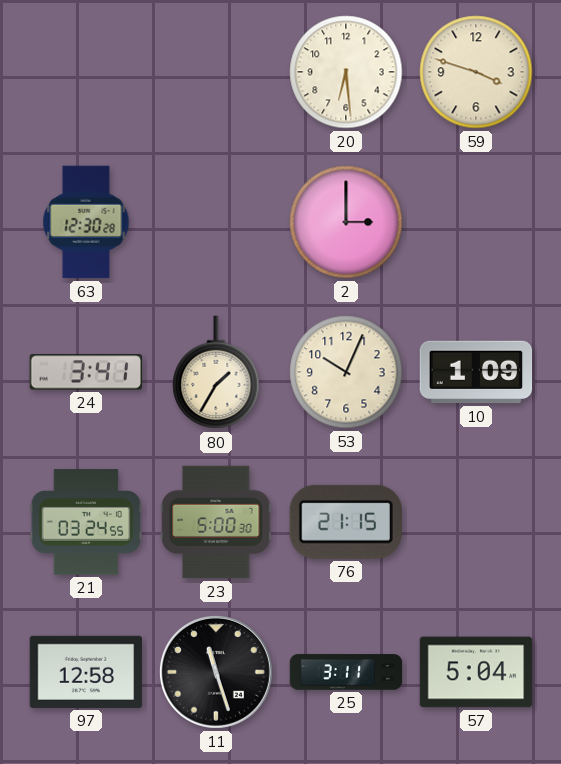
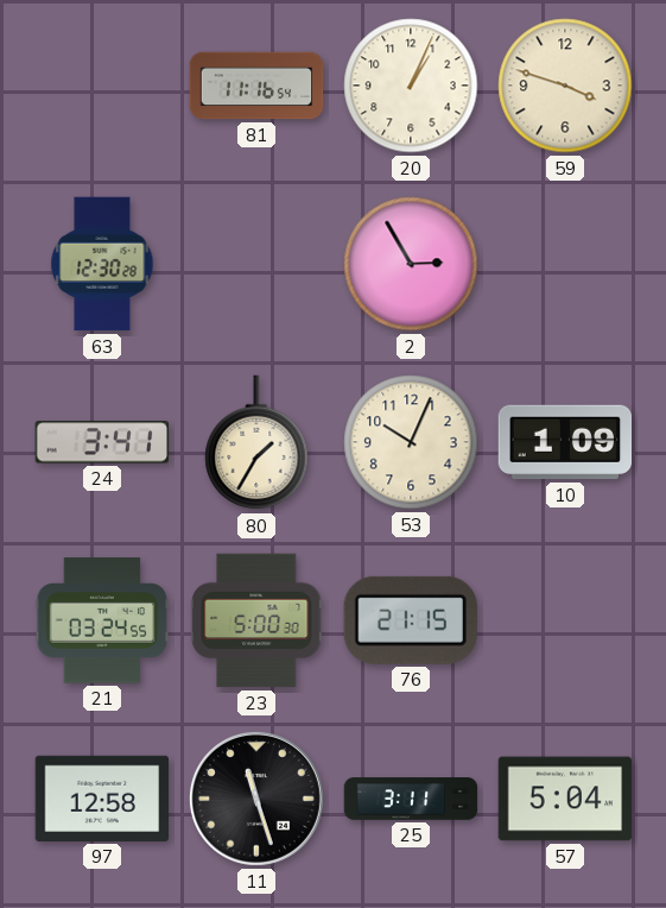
81: none -> 11:16 (256, 86)
20: 6:29 -> 1:04 (411, 86)
2: 3:00 -> 2:55 (411, 264)
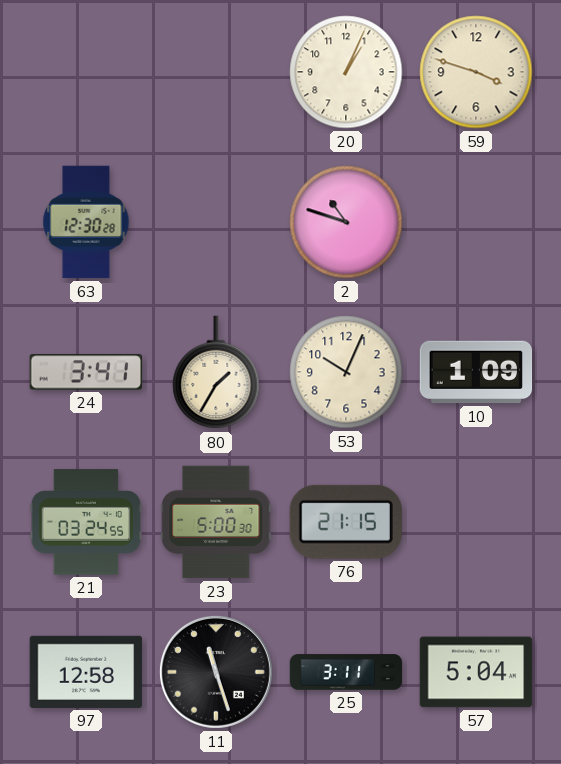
81: 11:16 -> none (256, 86)
2: 2:55 -> 10:48 (346, 222)
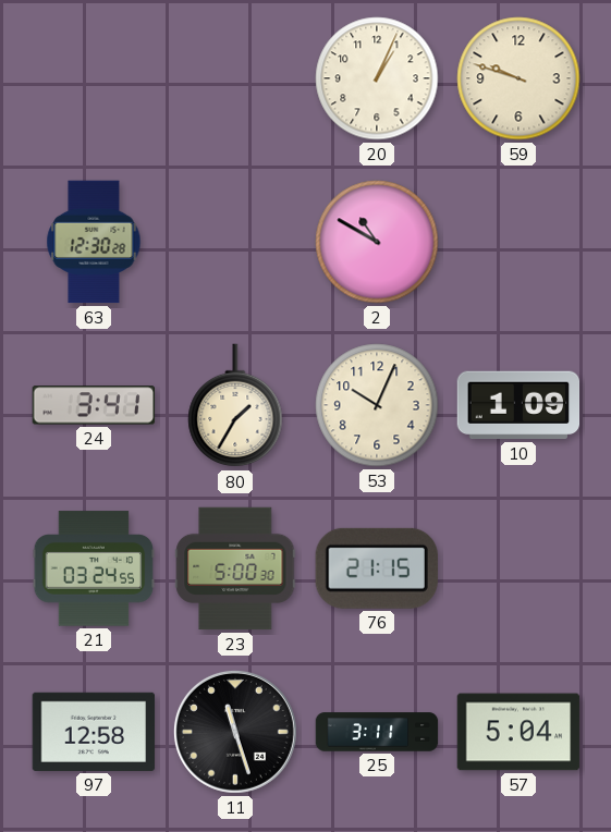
59: 3:48 -> 9:48 (518, 78)
2: 10:48 -> 10:50 (377, 242)
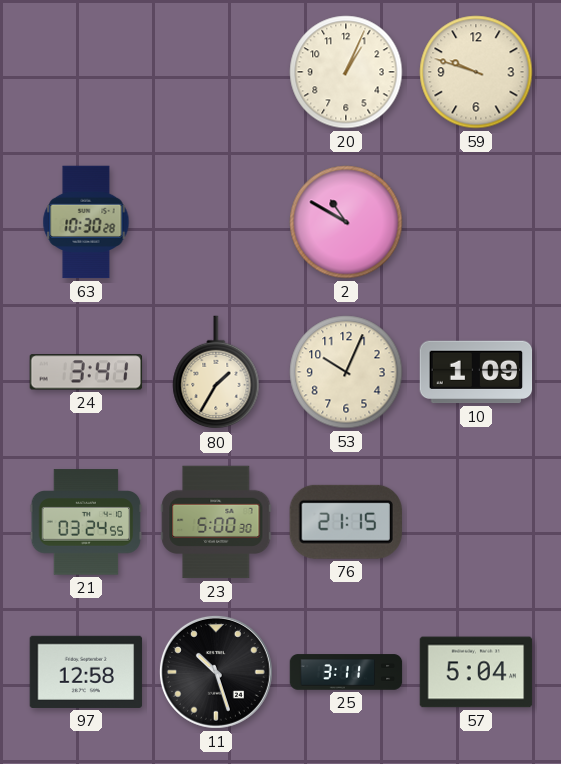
63: 12:30 -> 10:30 (86, 222)
11: 11:27 -> 10:27 (216, 672)
